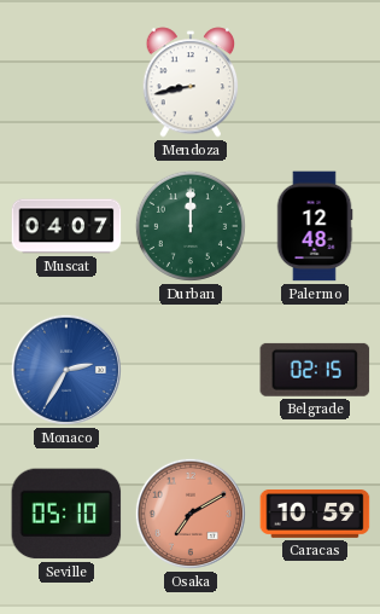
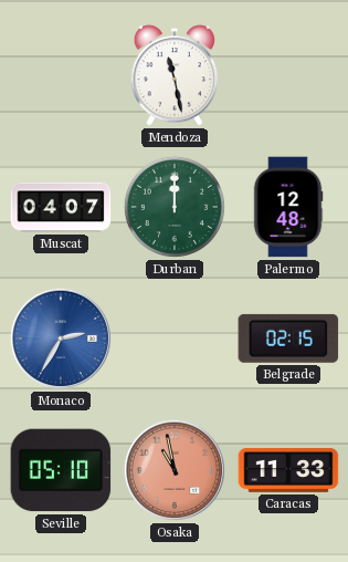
Mendoza: 8:43 -> 11:28 (175, 75)
Osaka: 7:10 -> 10:58 (175, 470)
Caracas: 10:59 -> 11:33 (288, 471)
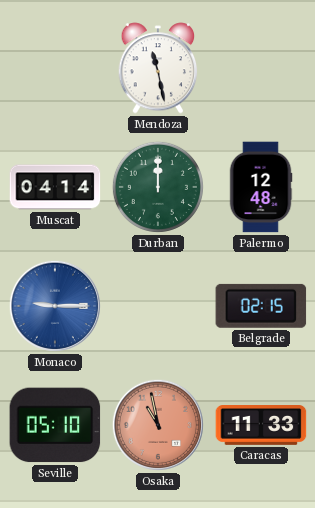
Muscat: 04:07 -> 04:14 (55, 187)
Monaco: 2:35 -> 9:15 (55, 306)
